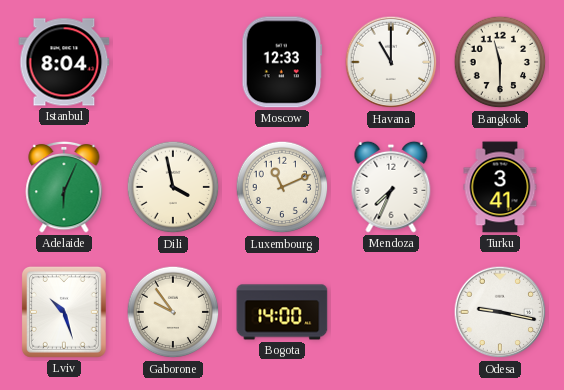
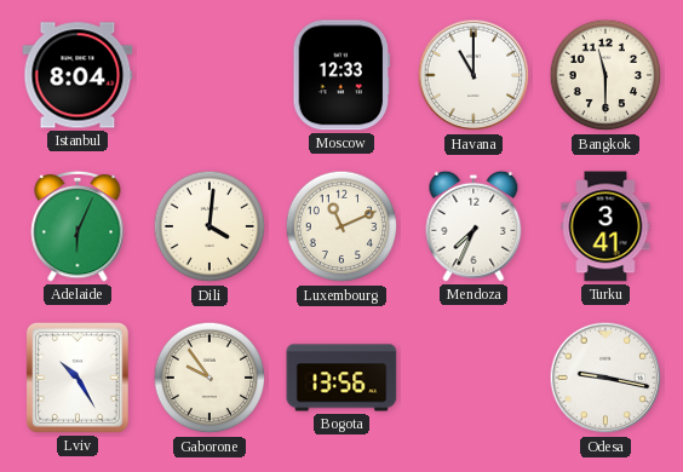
Dili: 3:58 -> 4:01 (210, 226)
Lviv: 10:27 -> 10:25 (78, 378)
Bogota: 14:00 -> 13:56 (342, 378)
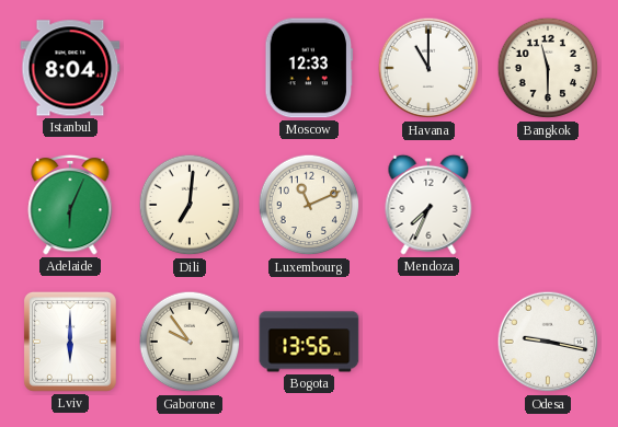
Dili: 4:01 -> 7:01 (190, 205)
Turku: 3:41 -> none (605, 226)
Lviv: 10:25 -> 6:00 (70, 342)
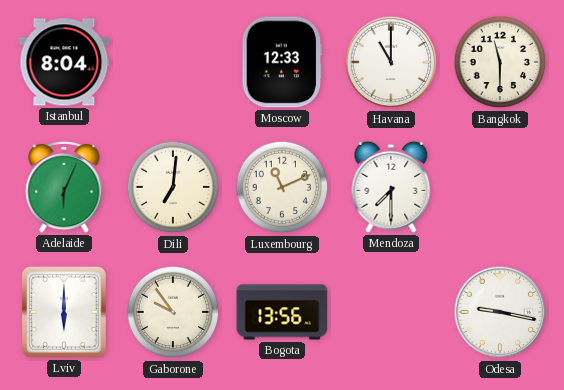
Mendoza: 7:34 -> 7:30 (391, 187)
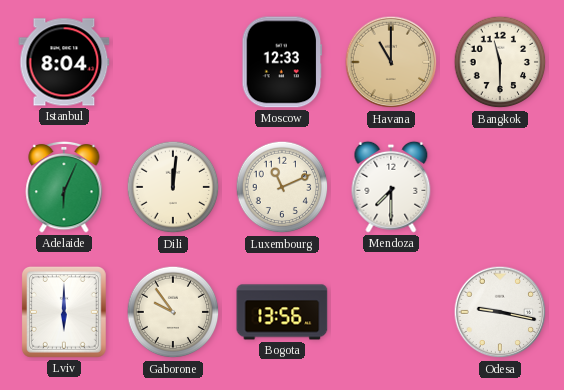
Havana dial: white -> champagne (391, 62)
Dili: 7:01 -> 12:01 (173, 187)
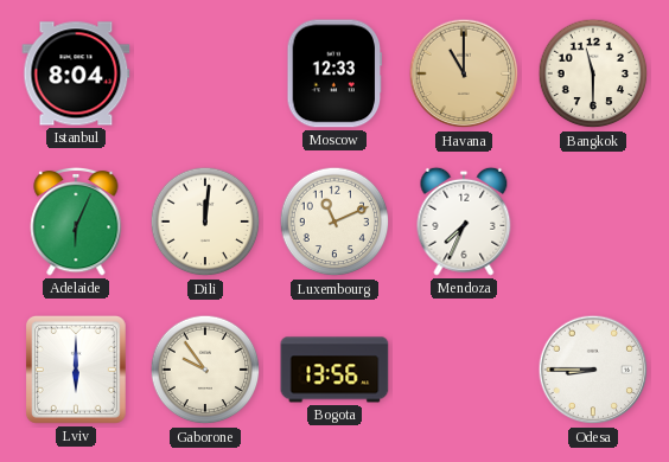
Mendoza: 7:30 -> 7:34 (464, 222)
Odesa: 9:17 -> 8:45 (593, 370)
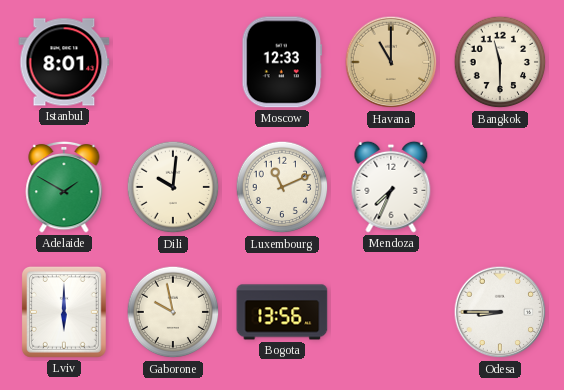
Istanbul: 8:04 -> 8:01 (64, 62)
Adelaide: 6:04 -> 1:50 (64, 187)
Dili: 12:01 -> 10:01 (173, 187)
Gaborone: 9:54 -> 9:58 (173, 312)
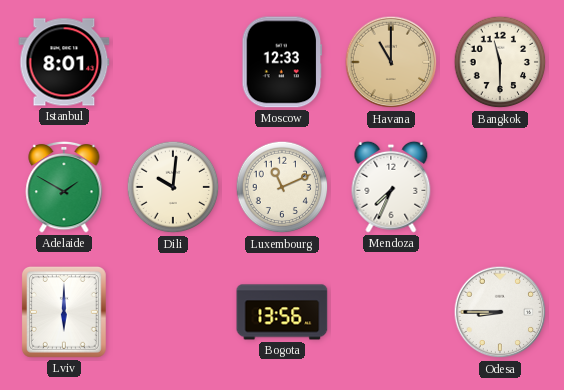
Gaborone: 9:58 -> none (173, 312)
